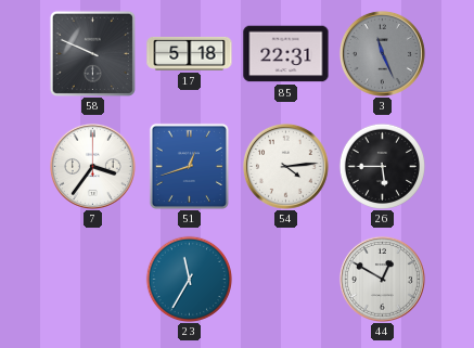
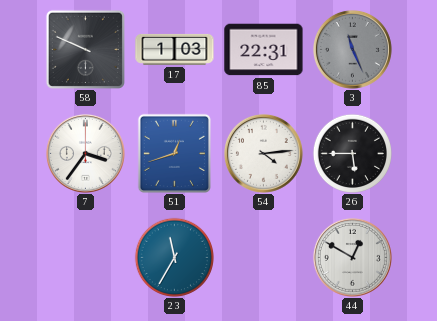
17: 5:18 -> 1:03 (175, 49)
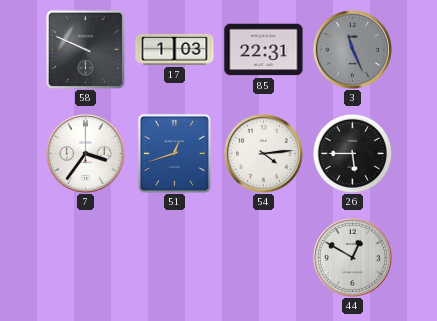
23: 11:35 -> none (174, 257)
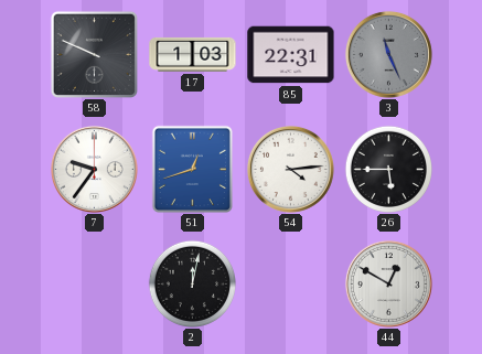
7: 3:36 -> 9:36 (94, 169)
2: none -> 12:02 (192, 283)
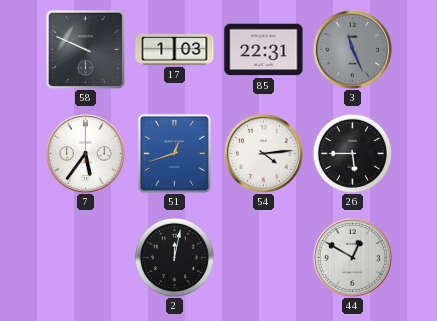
7: 9:36 -> 5:36 (85, 153)
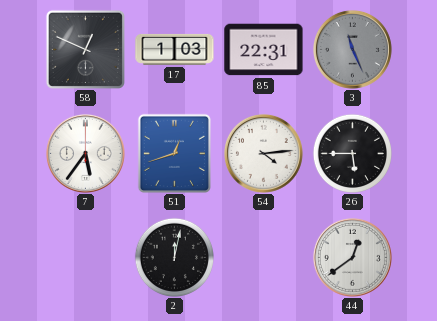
58: 9:49 -> 12:49 (85, 49)
44: 12:50 -> 12:39 (352, 257)
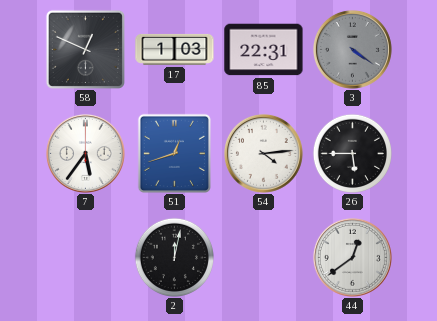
3: 11:26 -> 4:21 (352, 49)
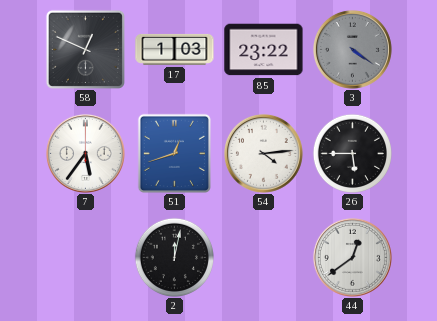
85: 22:31 -> 23:22 (264, 50)
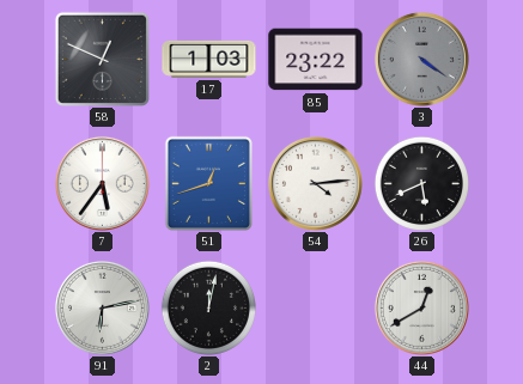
26: 5:45 -> 5:41 (421, 183)
91: none -> 6:13 (102, 307)
44: 12:39 -> 12:40 (421, 307)
